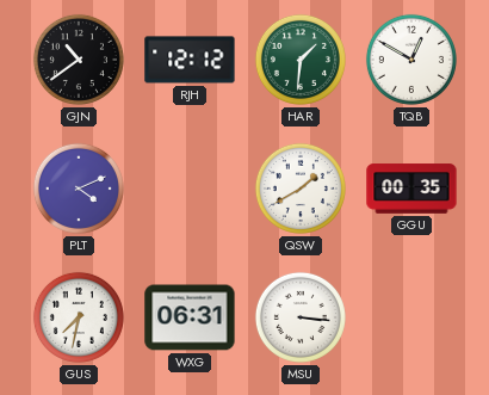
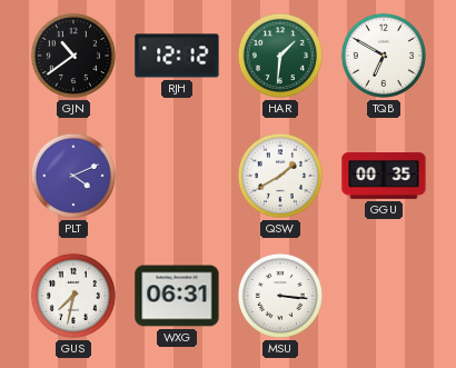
TQB: 12:50 -> 6:50 (384, 56)
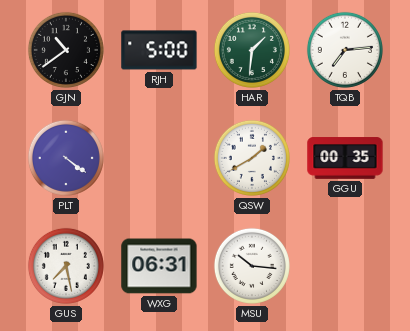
RJH: 12:12 -> 5:00 (159, 50)
TQB: 6:50 -> 7:14 (345, 50)
PLT: 4:11 -> 4:21 (66, 158)
GUS: 7:32 -> 7:28 (66, 266)
MSU: 3:16 -> 10:16 (252, 266)
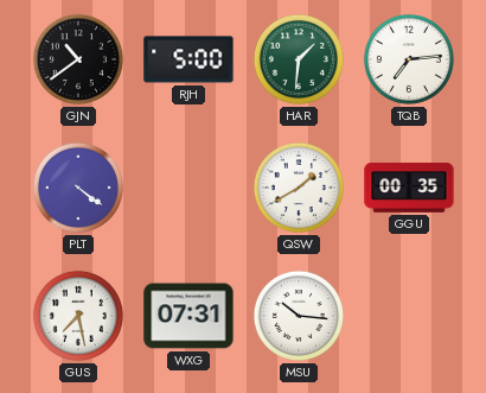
WXG: 06:31 -> 07:31 (188, 316)
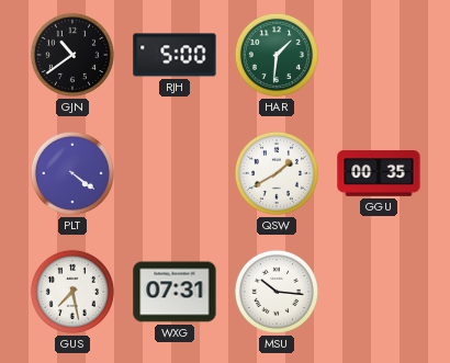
TQB: 7:14 -> none (409, 59)
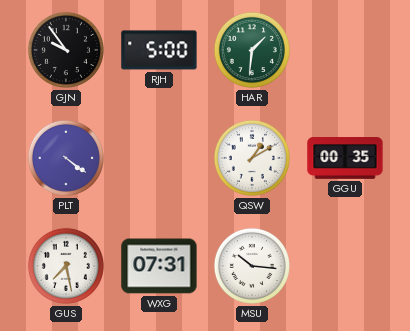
GJN: 10:39 -> 9:54 (66, 50)
QSW: 1:40 -> 1:10 (252, 158)
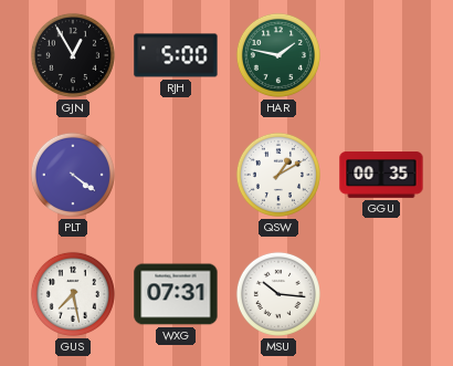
GJN: 9:54 -> 12:55 (73, 55)
HAR: 1:31 -> 1:47 (278, 55)
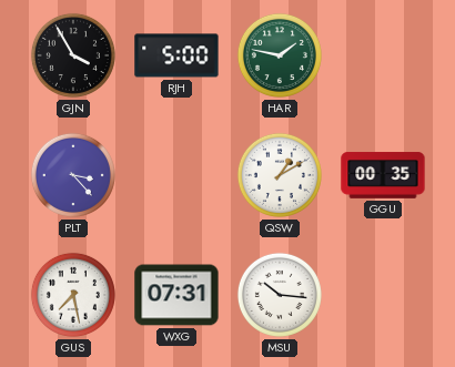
GJN: 12:55 -> 3:55 (73, 55)
PLT: 4:21 -> 3:23 (73, 175)
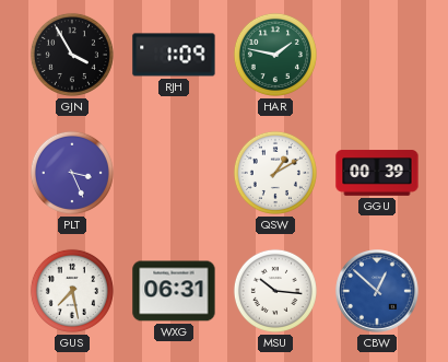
RJH: 5:00 -> 1:09 (174, 55)
PLT: 3:23 -> 3:26 (72, 173)
GGU: 00:35 -> 00:39 (377, 173)
WXG: 07:31 -> 06:31 (174, 291)
CBW: none -> 12:52 (377, 291)
